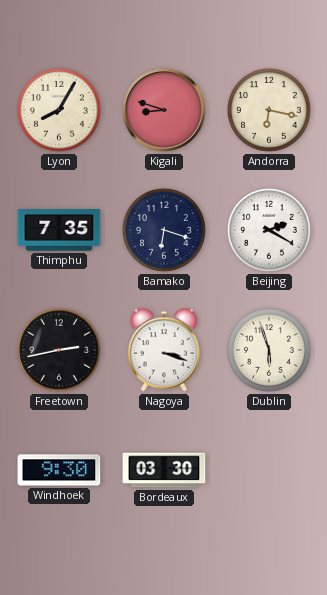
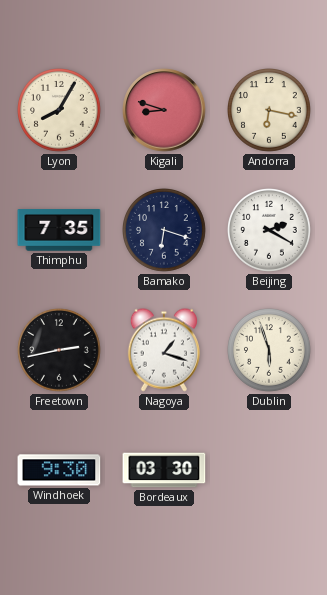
Nagoya: 3:18 -> 1:18 (164, 350)
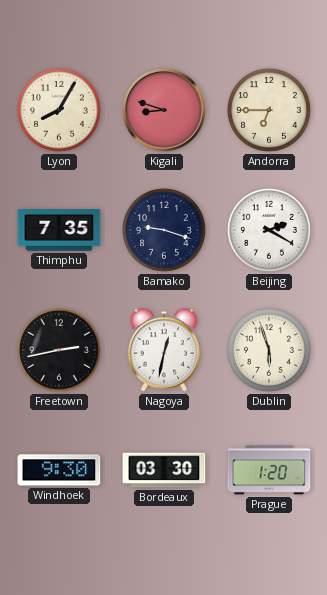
Andorra: 6:17 -> 6:45 (270, 111)
Bamako: 6:18 -> 9:18 (165, 231)
Nagoya: 1:18 -> 12:32 (164, 350)
Prague: none -> 1:20 (269, 470)
